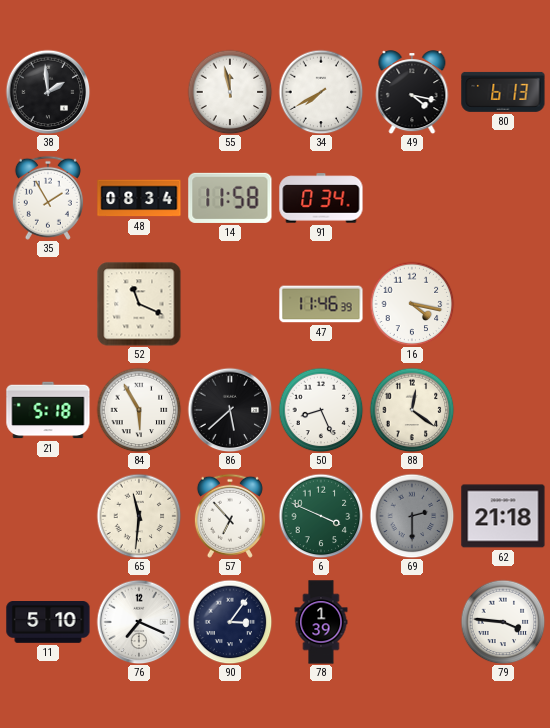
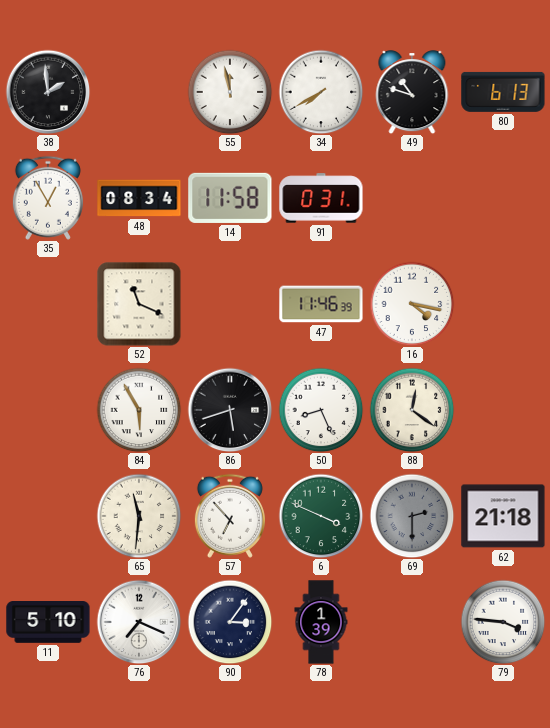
49: 4:17 -> 10:48 (412, 92)
35: 1:55 -> 12:55 (48, 198)
91: 0:34 -> 0:31 (321, 198)
21: 5:18 -> none (48, 410)
86: 5:38 -> 5:42 (230, 410)
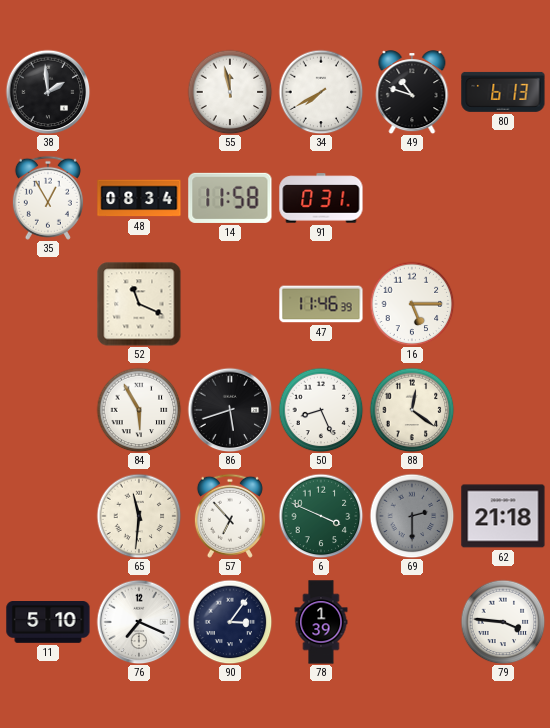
16: 4:17 -> 5:15 (412, 304)
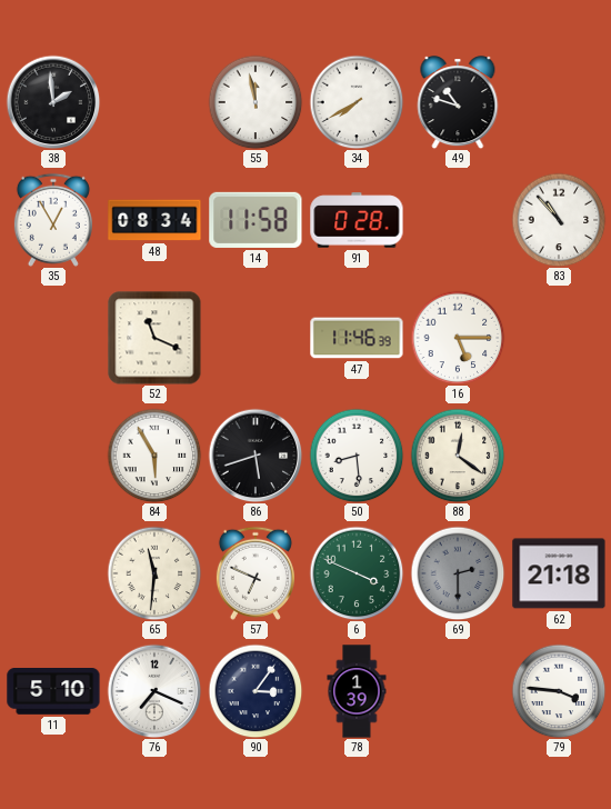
80: 6:13 -> none (503, 92)
91: 0:31 -> 0:28 (357, 220)
83: none -> 10:53 (559, 220)
50: 8:26 -> 8:29 (357, 456)
57: 6:53 -> 6:49 (256, 573)
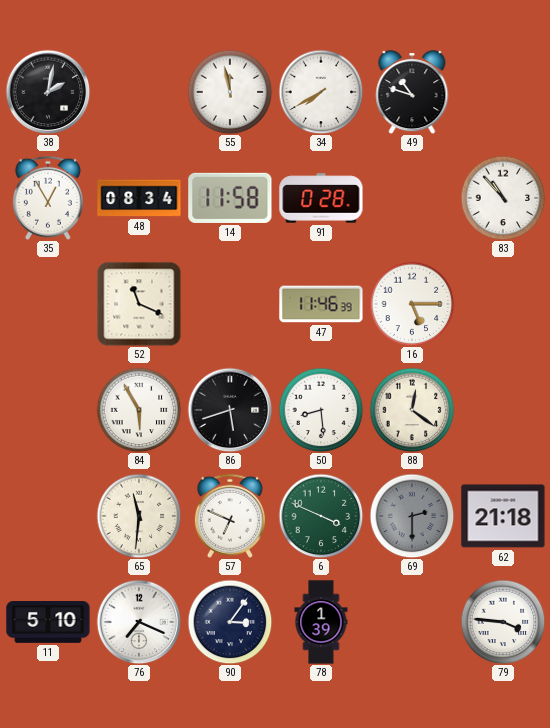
38: 1:59 -> 2:02 (48, 92)
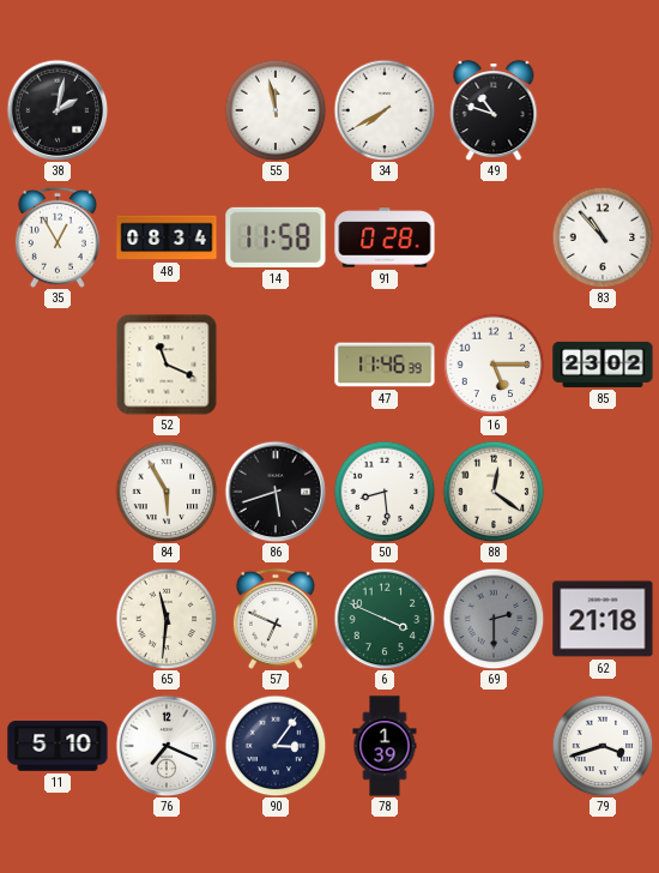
85: none -> 23:02 (603, 365)
79: 3:46 -> 3:42 (603, 746)
